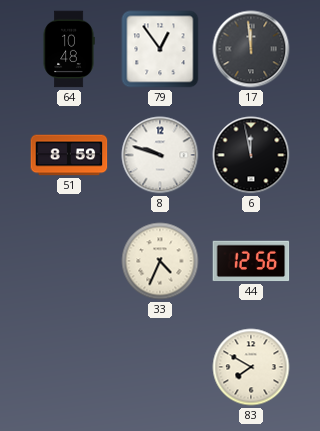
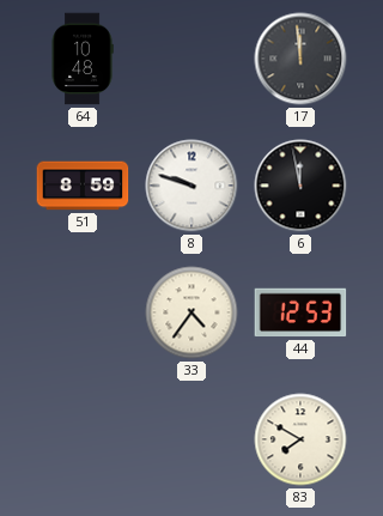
79: 12:54 -> none (160, 49)
33: 4:34 -> 4:36 (191, 312)
44: 12:56 -> 12:53 (300, 312)
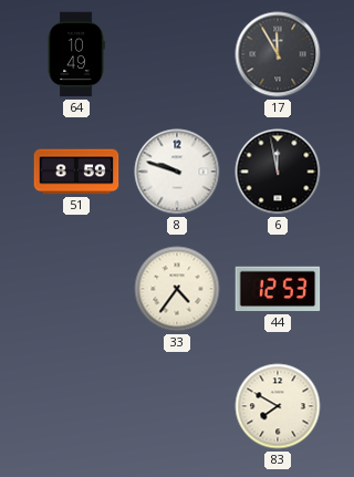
64: 10:48 -> 10:49 (76, 54)
17: 11:59 -> 11:55 (278, 54)
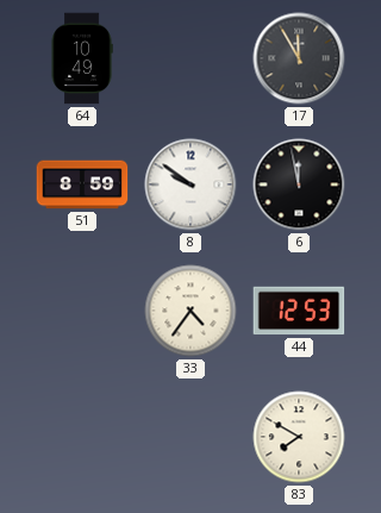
8: 9:48 -> 9:51 (190, 184)
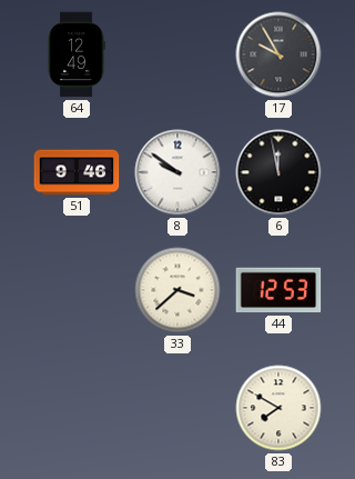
64: 10:49 -> 12:49 (77, 54)
17: 11:55 -> 9:55 (278, 54)
51: 8:59 -> 9:46 (77, 172)
33: 4:36 -> 3:38 (177, 290)
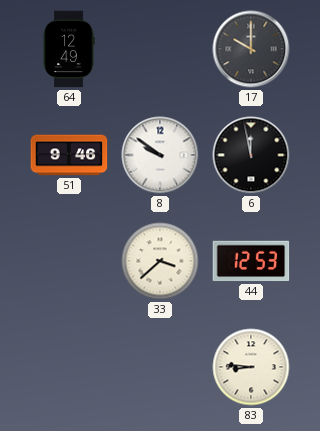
17: 9:55 -> 10:00 (251, 49)
83: 7:50 -> 8:46 (251, 367)
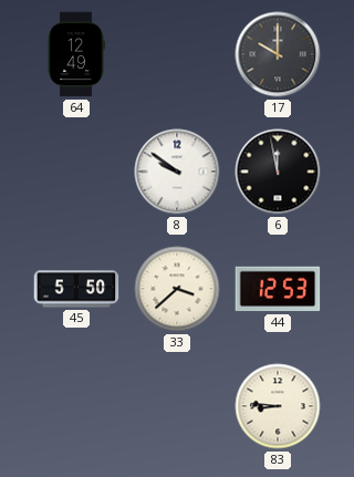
51: 9:46 -> none (69, 155)
45: none -> 5:50 (76, 289)
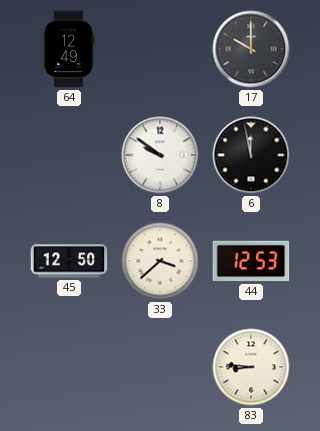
45: 5:50 -> 12:50 (69, 261)
